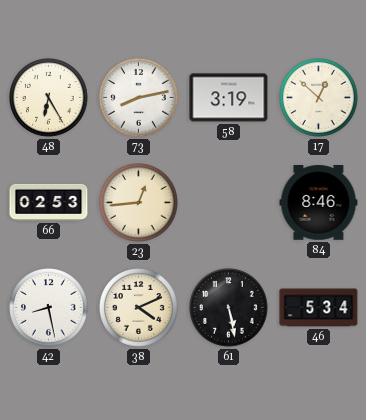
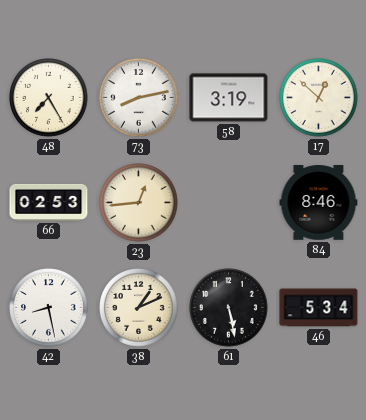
48: 6:25 -> 7:25 (49, 98)
38: 4:11 -> 1:11 (139, 308)
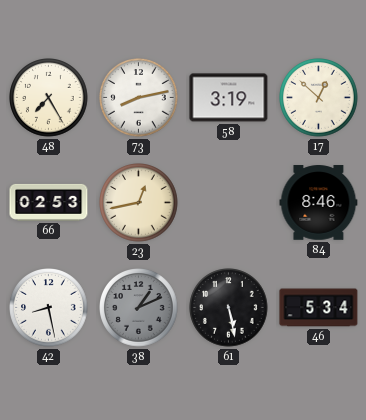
23: 12:44 -> 12:43 (139, 203)
38 dial: cream -> grey (139, 308)
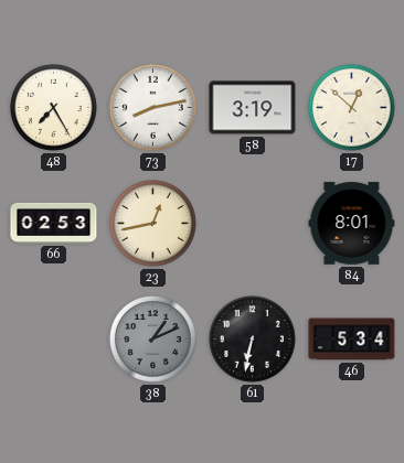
84: 8:46 -> 8:01 (352, 224)
42: 8:28 -> none (49, 308)
61: 5:28 -> 6:32 (253, 340)
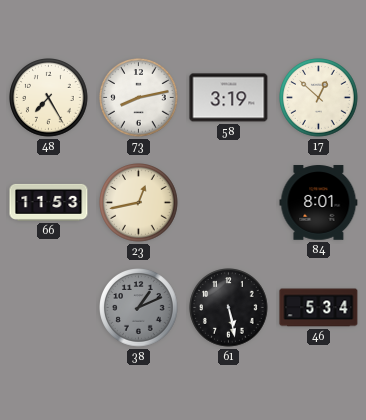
66: 02:53 -> 11:53 (49, 202)
61: 6:32 -> 5:28 (229, 308)
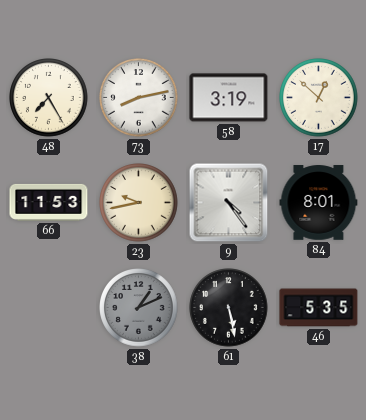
23: 12:43 -> 9:43 (139, 203)
9: none -> 4:24 (229, 203)
46: 5:34 -> 5:35 (319, 308)
